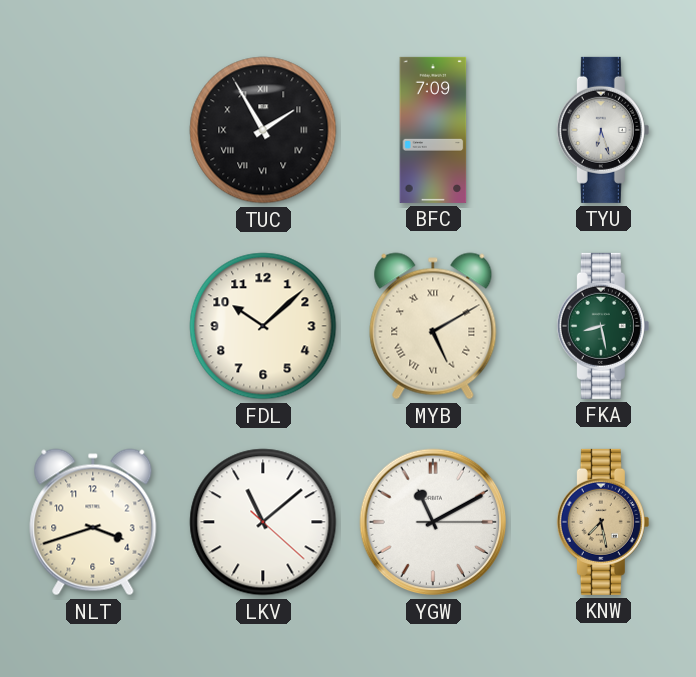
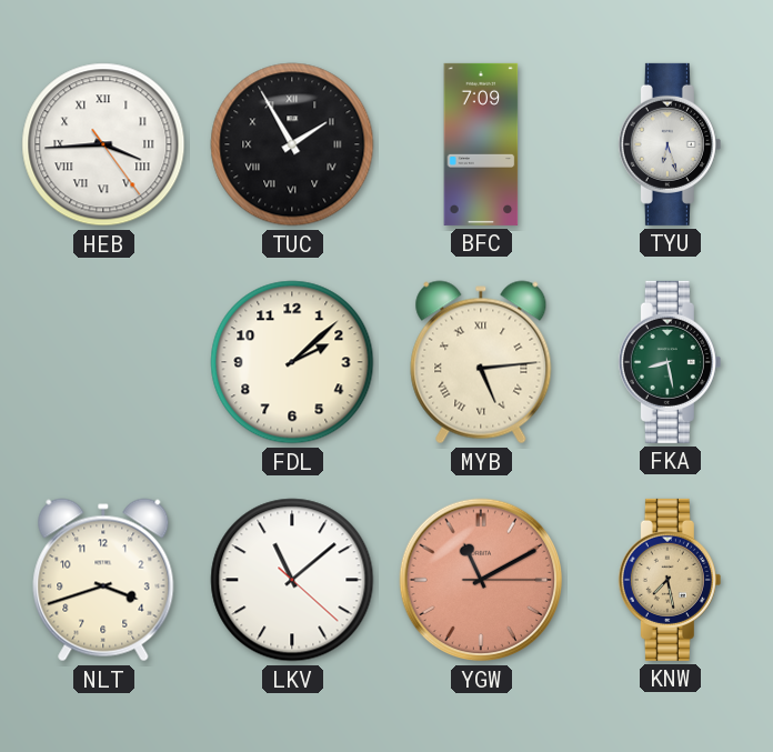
HEB: none -> 3:44 (103, 144)
FDL: 10:08 -> 2:08 (292, 362)
MYB: 5:10 -> 5:14 (481, 362)
YGW dial: white -> salmon (481, 580)
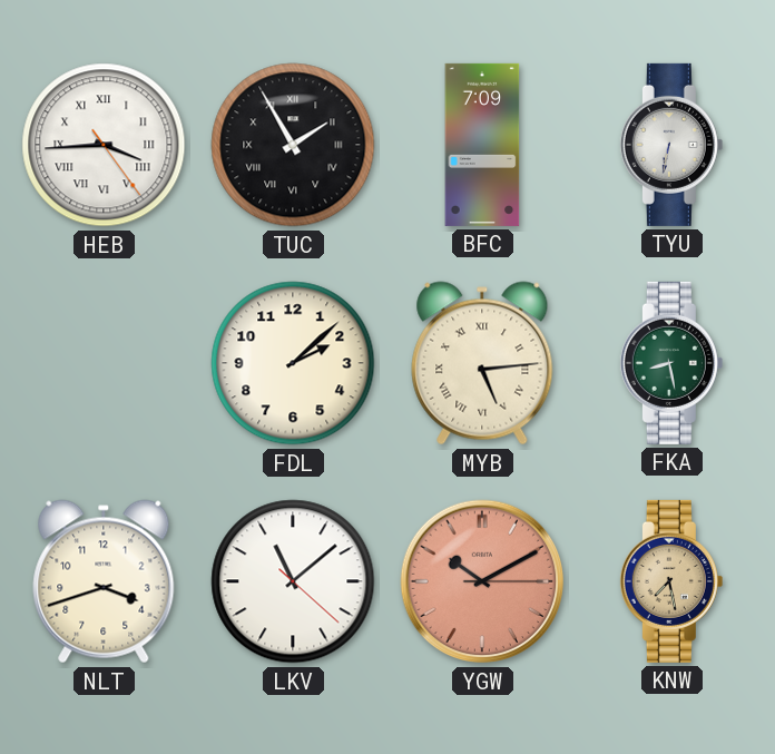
TYU: 6:27 -> 6:32 (671, 145)
YGW: 11:10 -> 10:10 (482, 581)
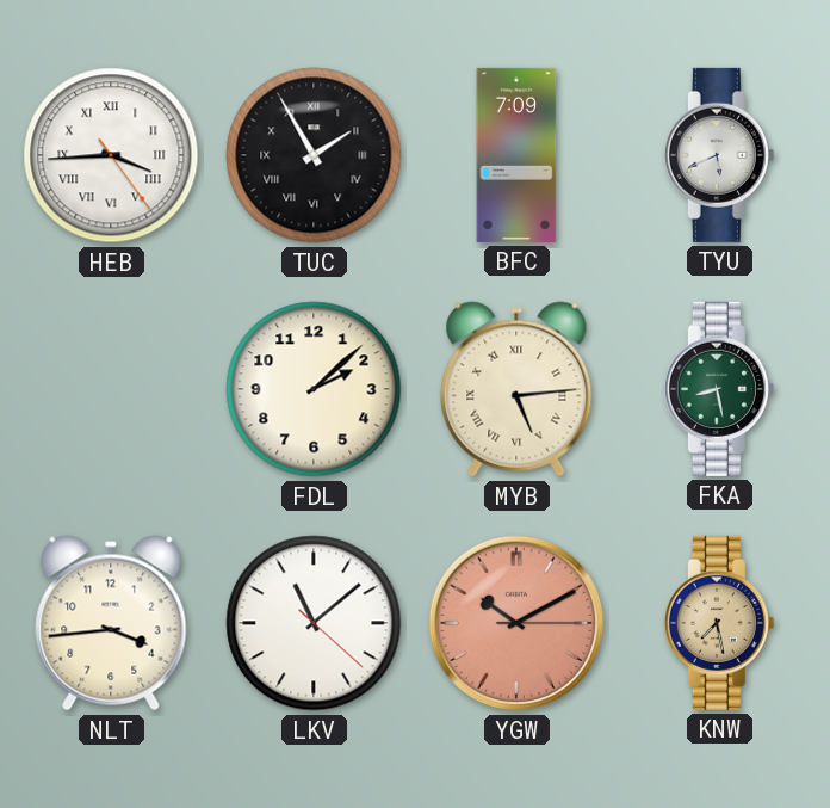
TYU: 6:32 -> 5:41 (719, 155)
NLT: 3:42 -> 3:44 (111, 623)
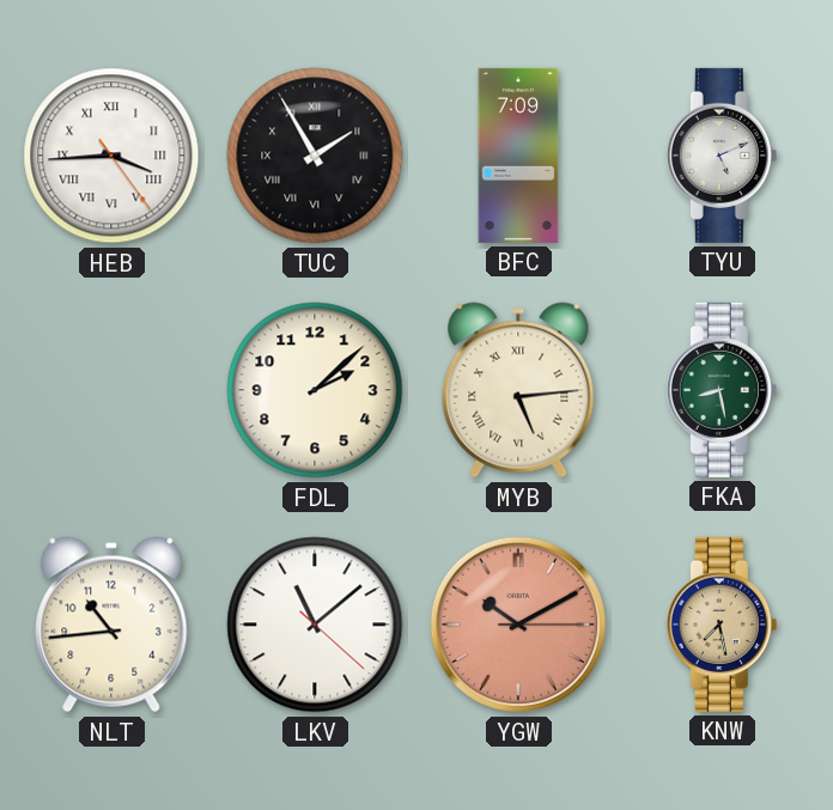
TYU: 5:41 -> 5:11 (722, 156)
NLT: 3:44 -> 10:44 (111, 625)
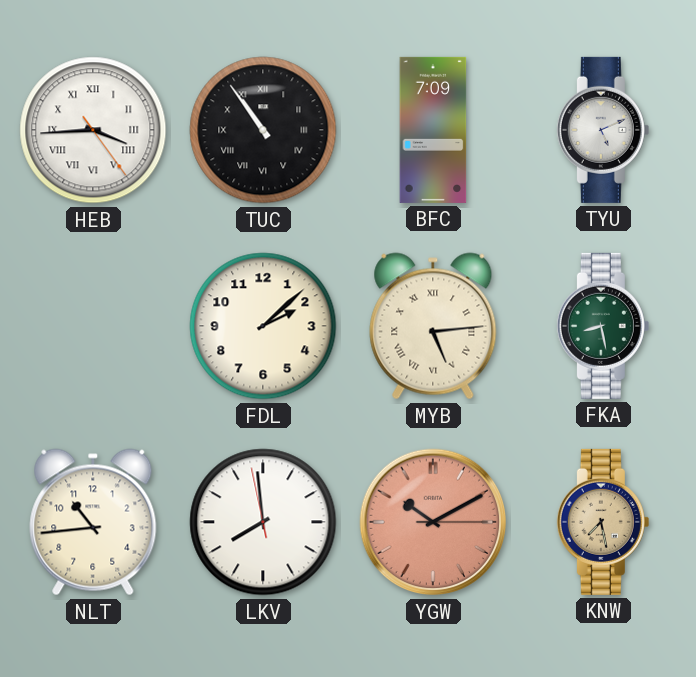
TUC: 1:55 -> 10:54 (263, 130)
LKV: 11:08 -> 7:58 (263, 522)
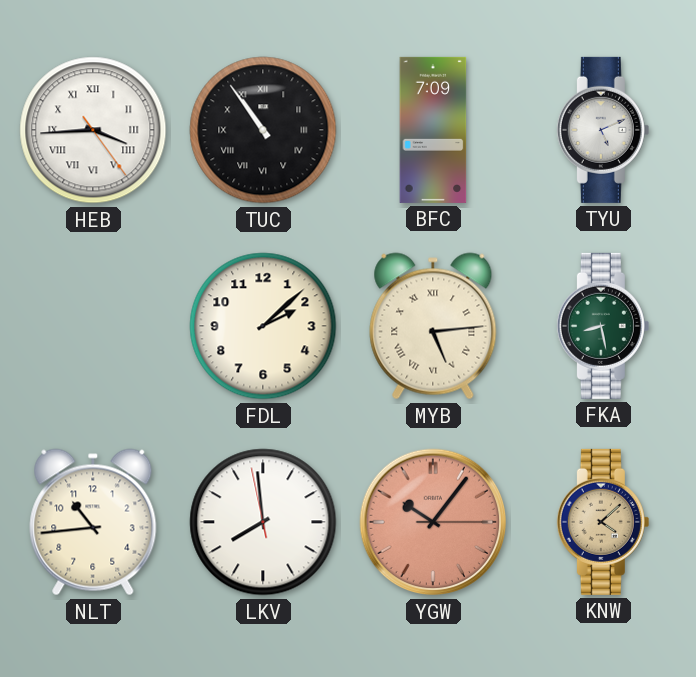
YGW: 10:10 -> 10:06 (433, 522)
KNW: 7:28 -> 4:08 (603, 522)
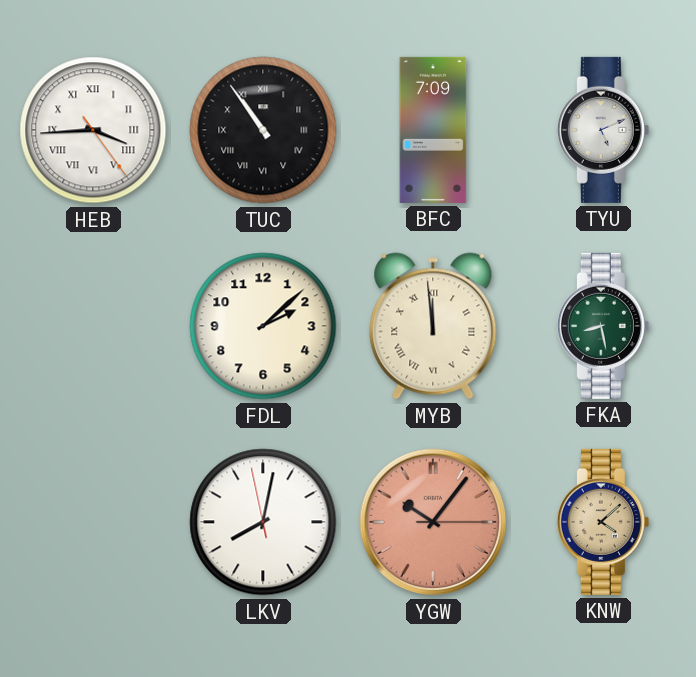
MYB: 5:14 -> 11:59 (433, 326)
NLT: 10:44 -> none (93, 522)
LKV: 7:58 -> 8:01 (263, 522)
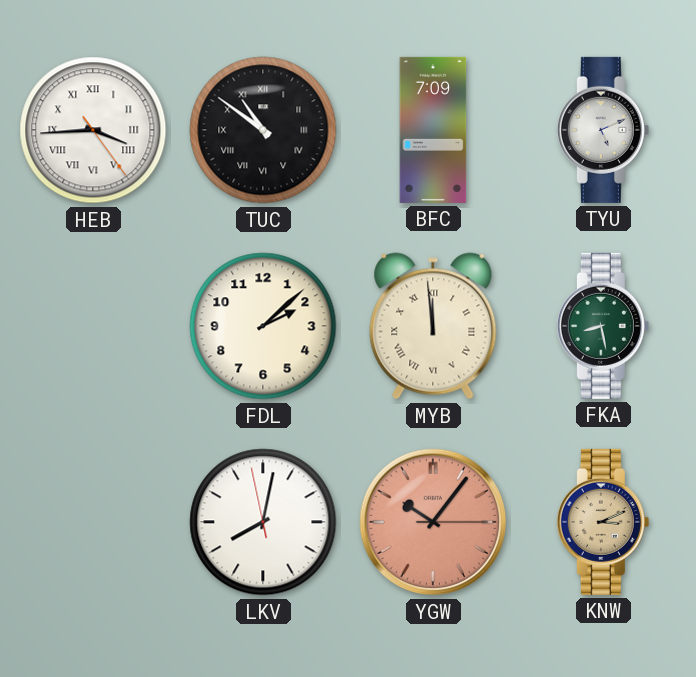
TUC: 10:54 -> 10:51 (263, 130)
KNW: 4:08 -> 3:11 (603, 522)
